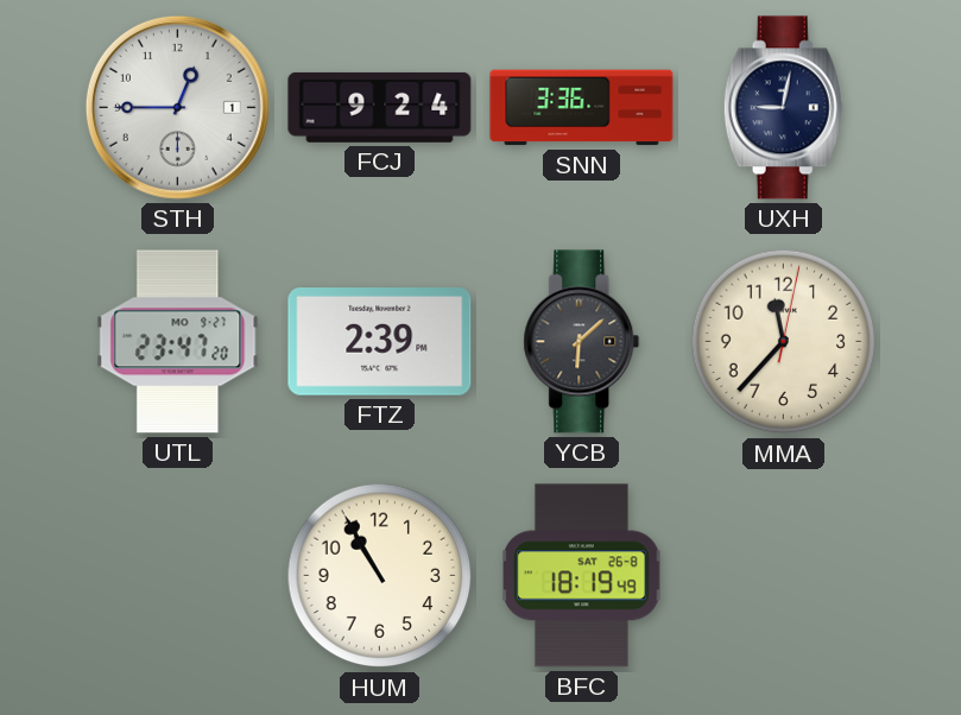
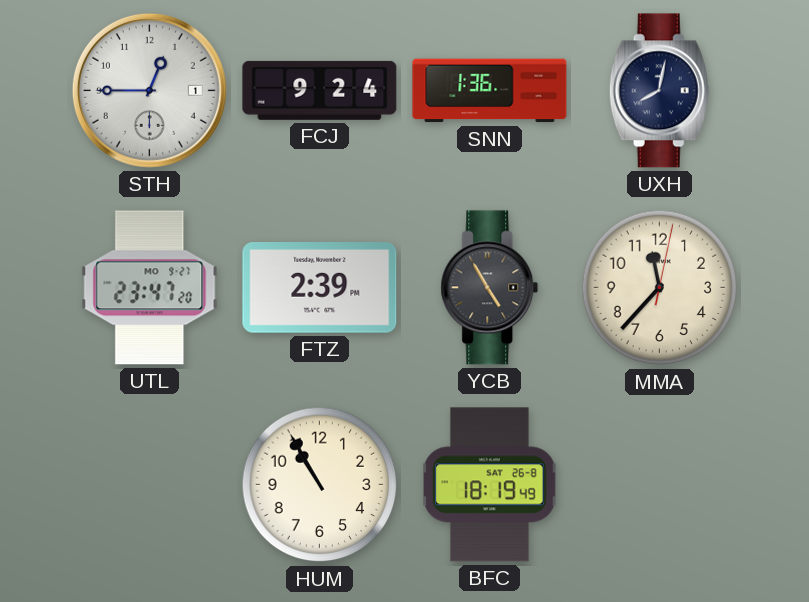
SNN: 3:36 -> 1:36 (490, 91)
UXH: 9:02 -> 8:02 (659, 91)
YCB: 6:08 -> 4:55 (490, 288)
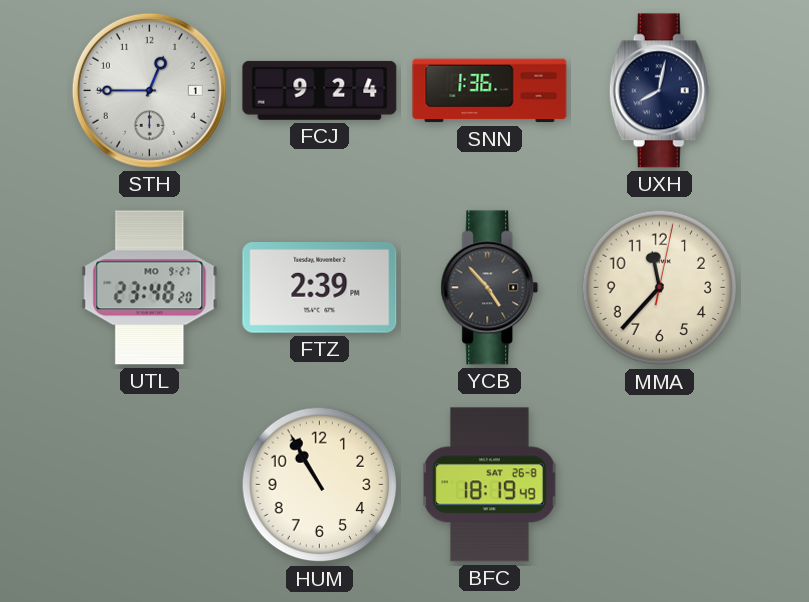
UTL: 23:47 -> 23:48 (150, 288)
YCB: 4:55 -> 4:53 (490, 288)
